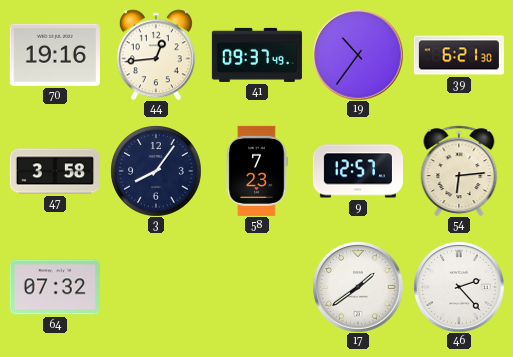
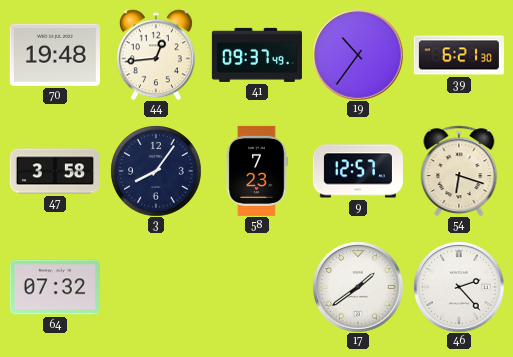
70: 19:16 -> 19:48 (55, 55)
54: 6:14 -> 6:18 (459, 171)
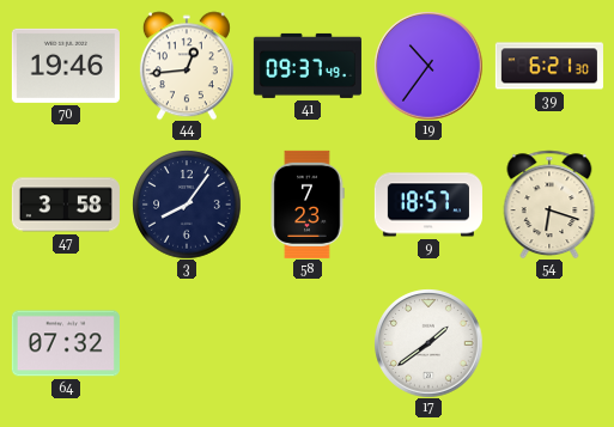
70: 19:48 -> 19:46 (66, 66)
9: 12:57 -> 18:57 (428, 205)
46: 2:23 -> none (459, 287)
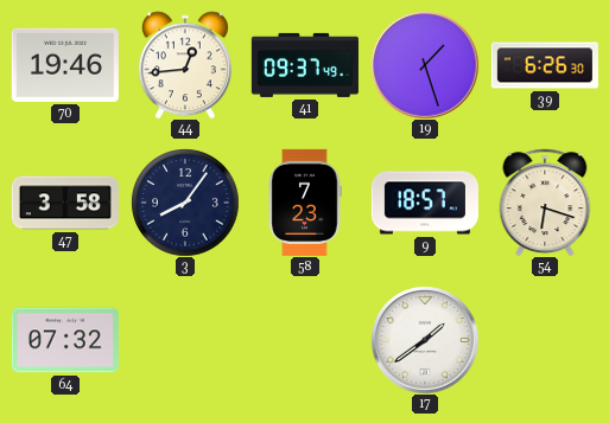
19: 10:36 -> 1:27 (425, 65)
39: 6:21 -> 6:26 (545, 65)
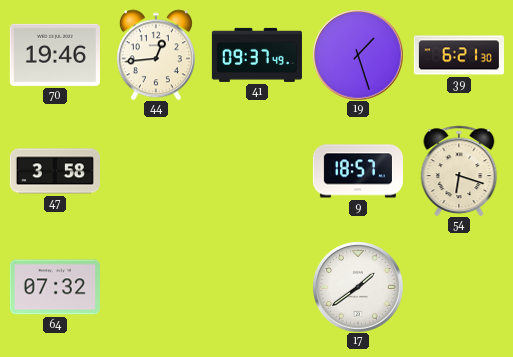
39: 6:26 -> 6:21 (459, 55)
3: 8:06 -> none (185, 203)
58: 7:23 -> none (305, 203)
